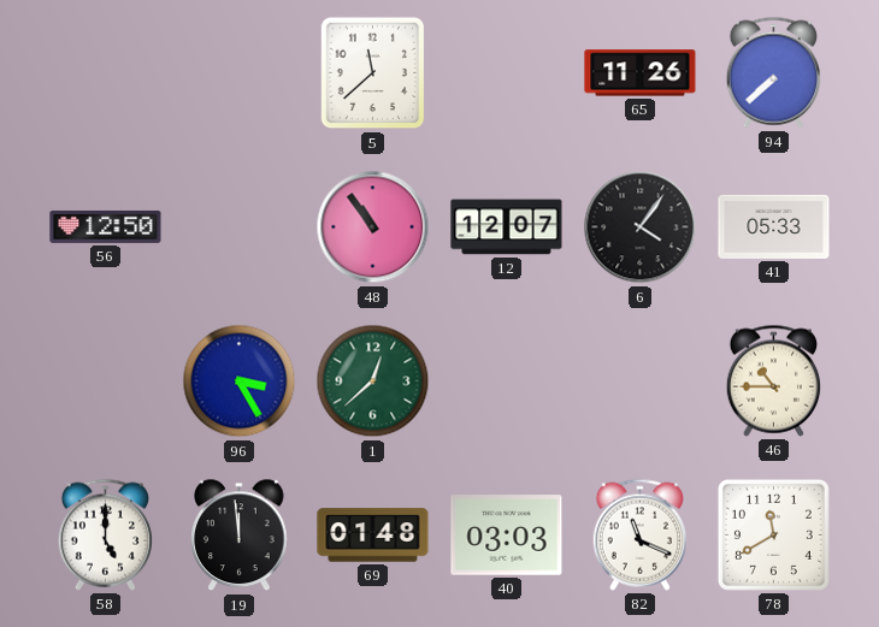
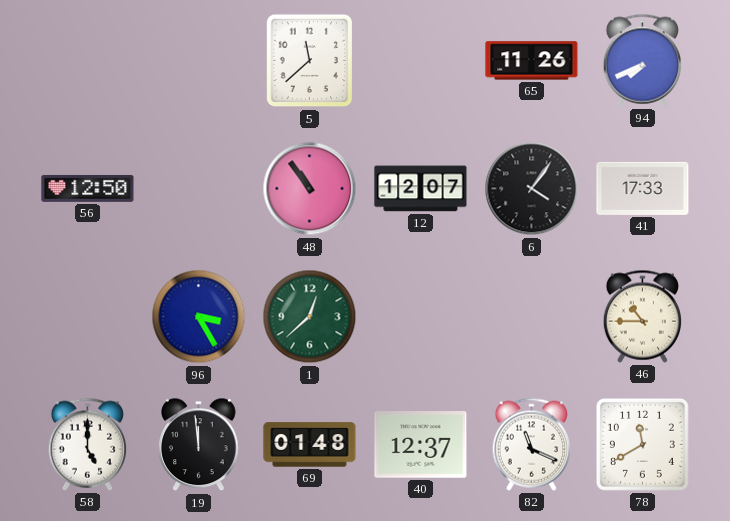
94: 7:38 -> 7:41 (642, 60)
41: 05:33 -> 17:33 (643, 188)
40: 03:03 -> 12:37 (421, 445)
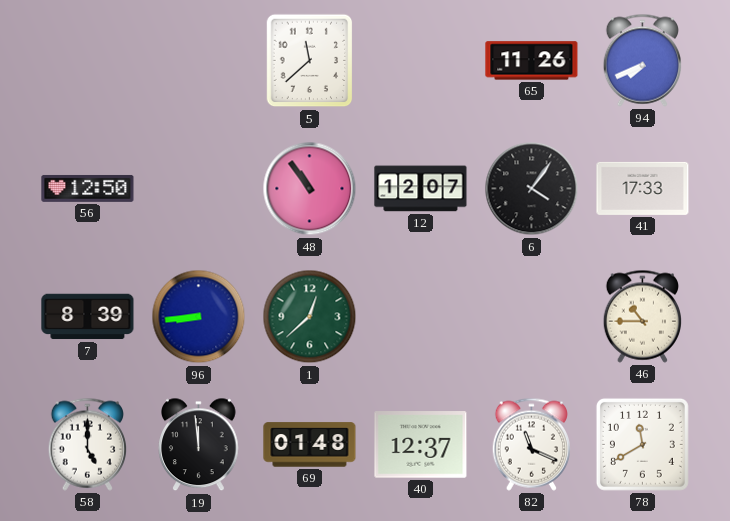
7: none -> 8:39 (88, 317)
96: 3:25 -> 8:44 (199, 317)
